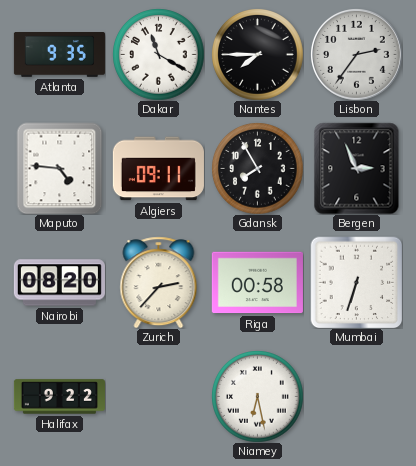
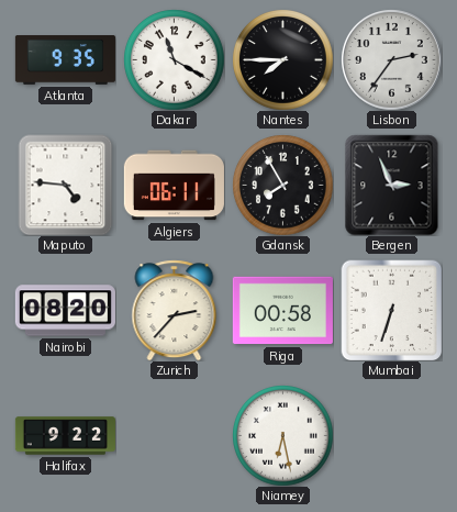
Algiers: 09:11 -> 06:11 (174, 186)
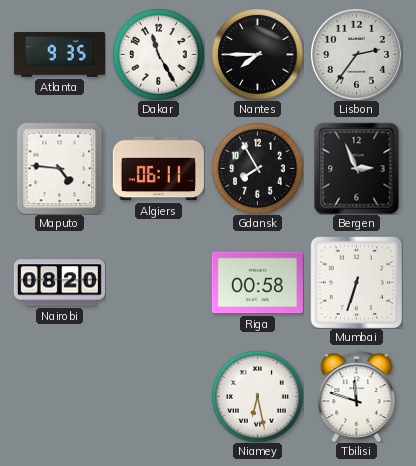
Dakar: 11:20 -> 11:25 (158, 54)
Zurich: 2:37 -> none (175, 310)
Halifax: 9:22 -> none (65, 436)
Tbilisi: none -> 11:48 (357, 396)
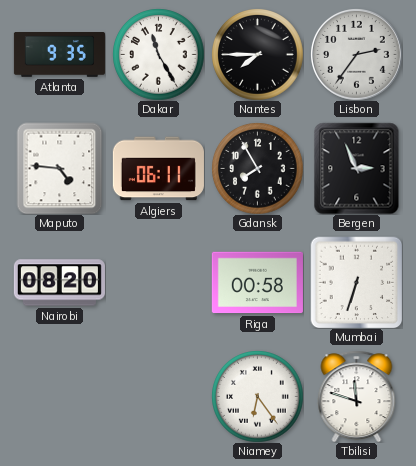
Niamey: 6:28 -> 6:24 (257, 396)
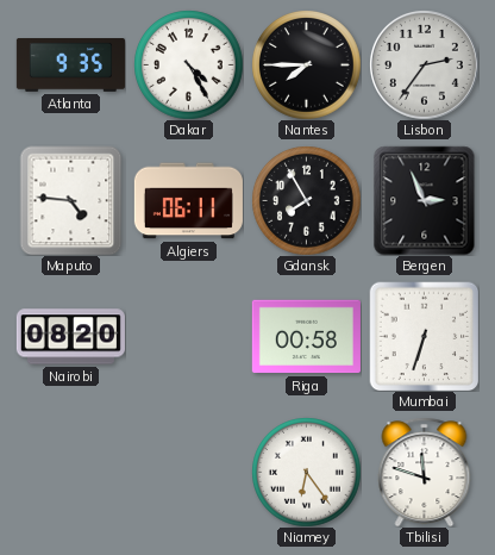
Dakar: 11:25 -> 4:25 (188, 64)
